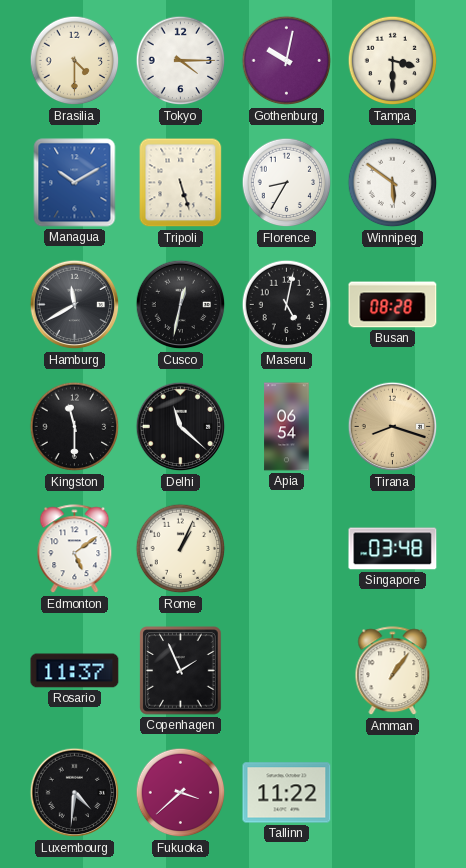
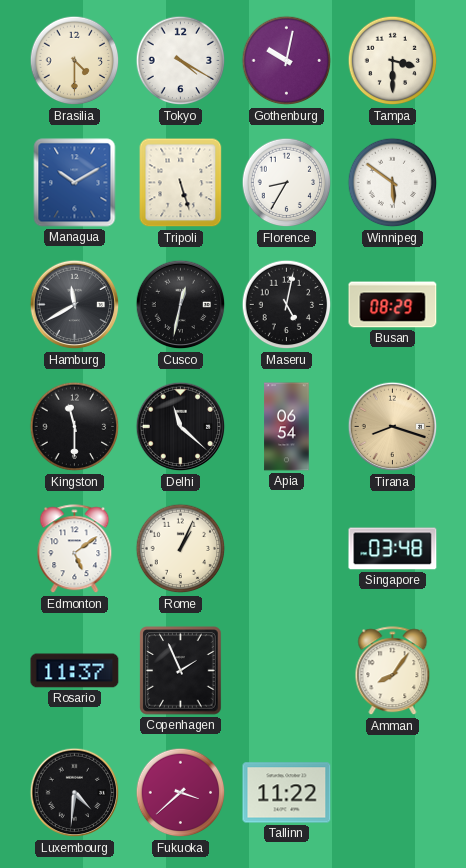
Tokyo: 4:15 -> 4:20 (181, 61)
Busan: 08:28 -> 08:29 (393, 305)
Amman: 1:06 -> 8:06 (393, 671)
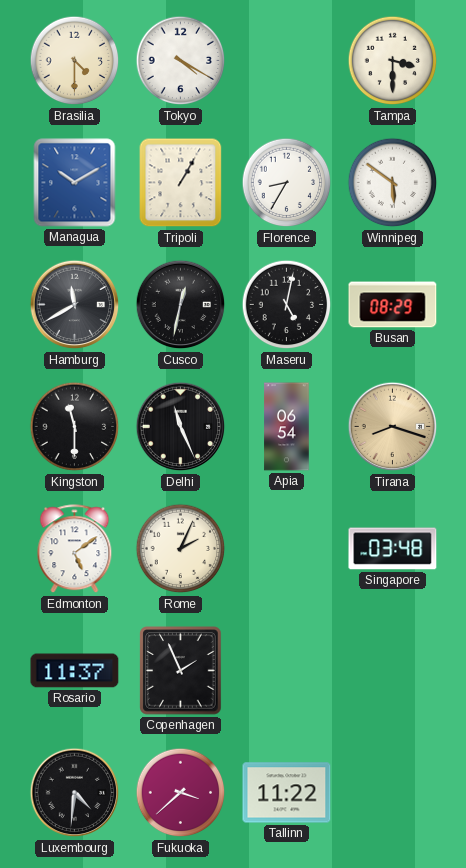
Gothenburg: 10:02 -> none (287, 61)
Tripoli: 5:27 -> 1:05 (181, 183)
Delhi: 11:22 -> 11:26 (181, 427)
Rome: 1:04 -> 2:04 (181, 549)
Amman: 8:06 -> none (393, 671)
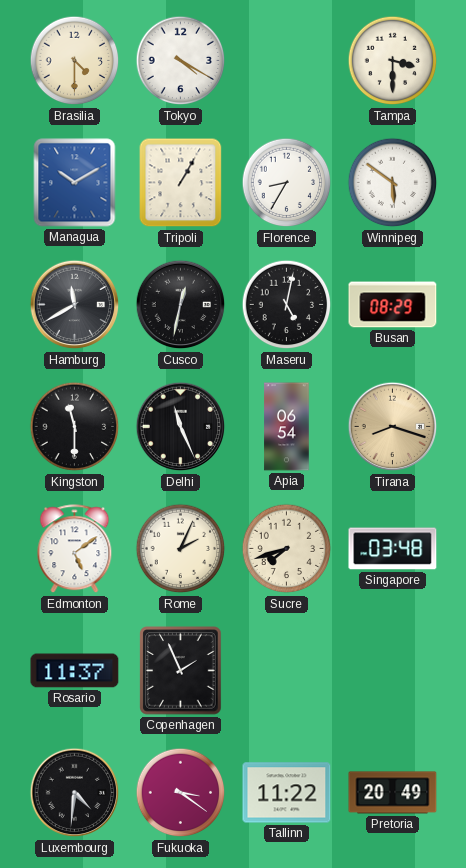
Sucre: none -> 7:42 (287, 549)
Fukuoka: 3:38 -> 3:21 (181, 793)
Pretoria: none -> 20:49 (393, 793)
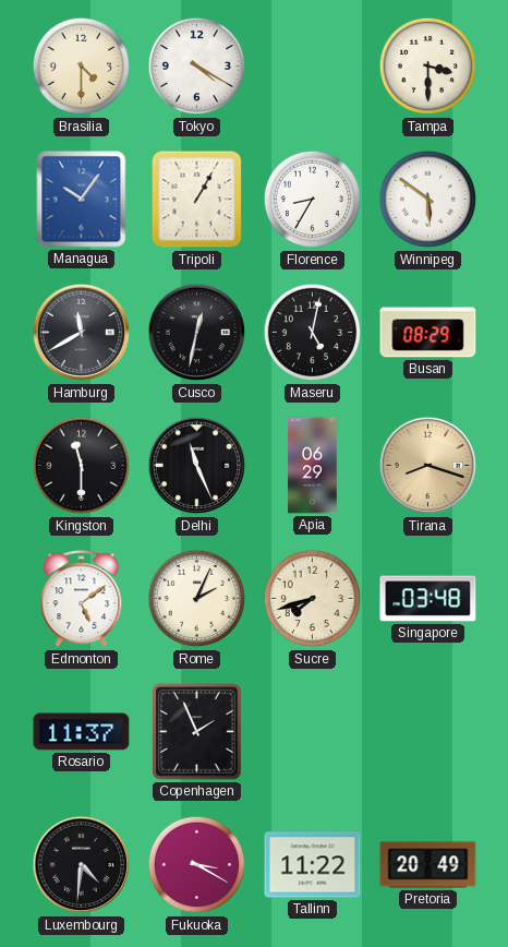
Managua: 10:10 -> 10:06 (82, 200)
Apia: 06:54 -> 06:29 (313, 466)
Fukuoka: 3:21 -> 3:20 (197, 865)
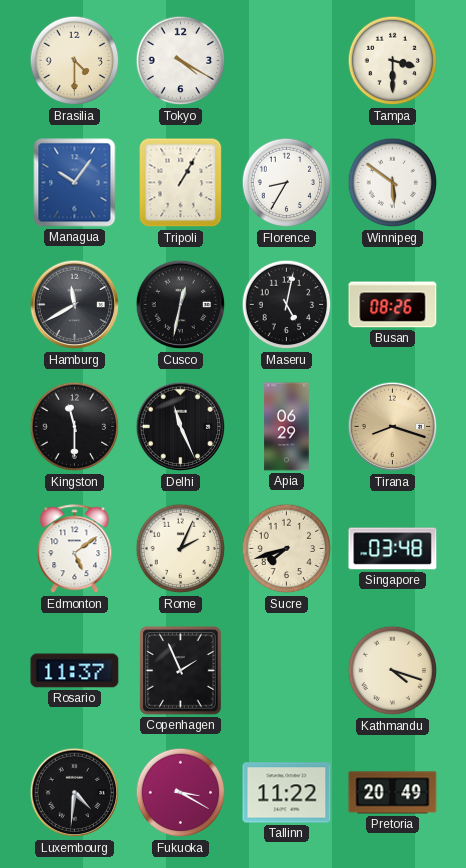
Busan: 08:29 -> 08:26 (393, 305)
Kathmandu: none -> 4:18 (393, 671)
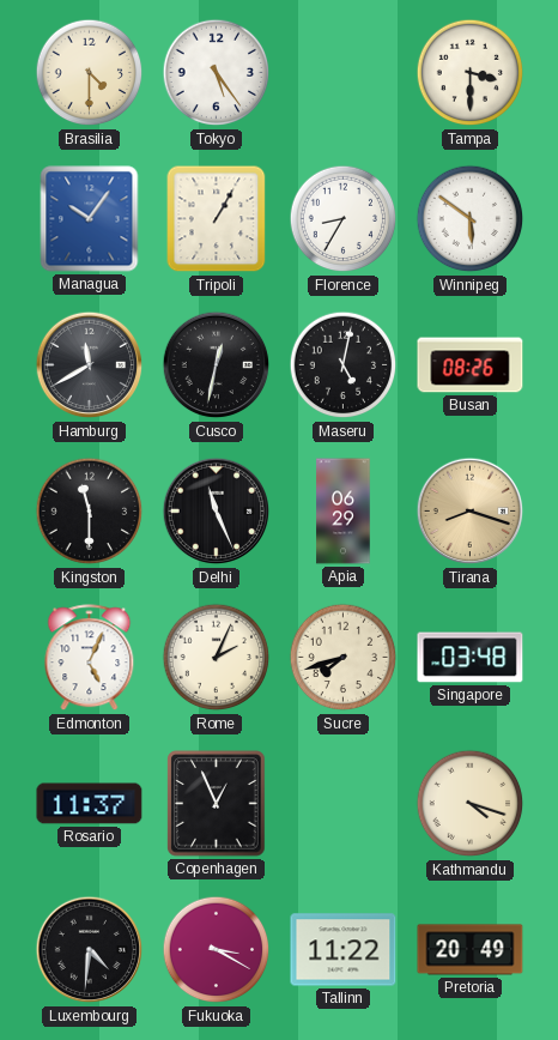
Tokyo: 4:20 -> 5:24 (217, 73)
Edmonton: 5:09 -> 5:04 (90, 658)
Copenhagen: 1:56 -> 12:56 (217, 804)
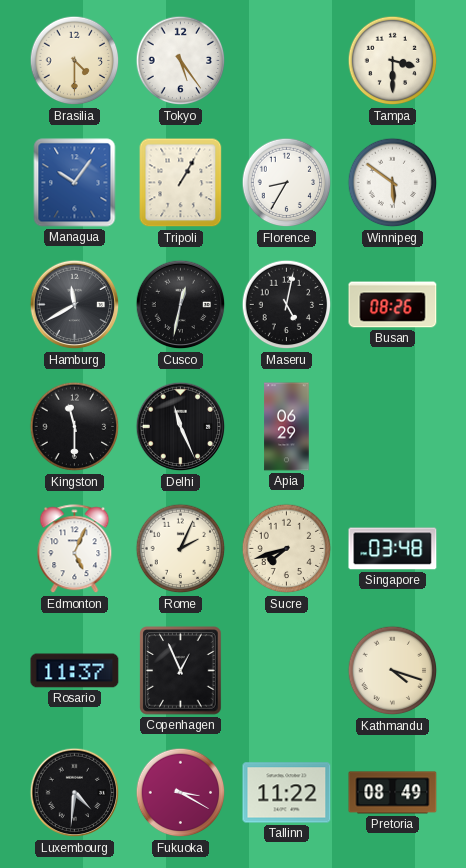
Tirana: 8:18 -> none (471, 512)
Pretoria: 20:49 -> 08:49 (393, 793)
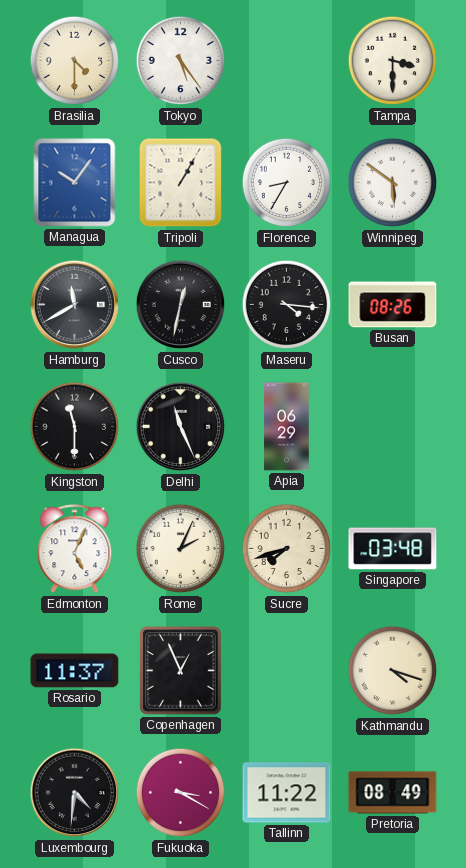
Maseru: 5:02 -> 4:16 (287, 305)
